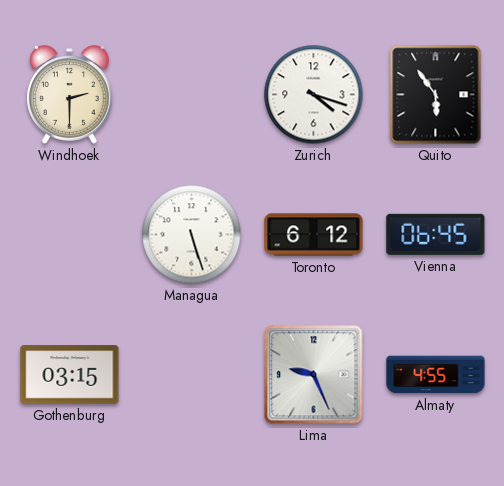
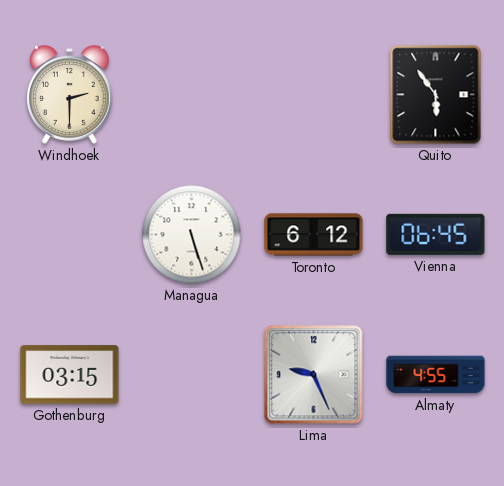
Zurich: 4:18 -> none (314, 95)
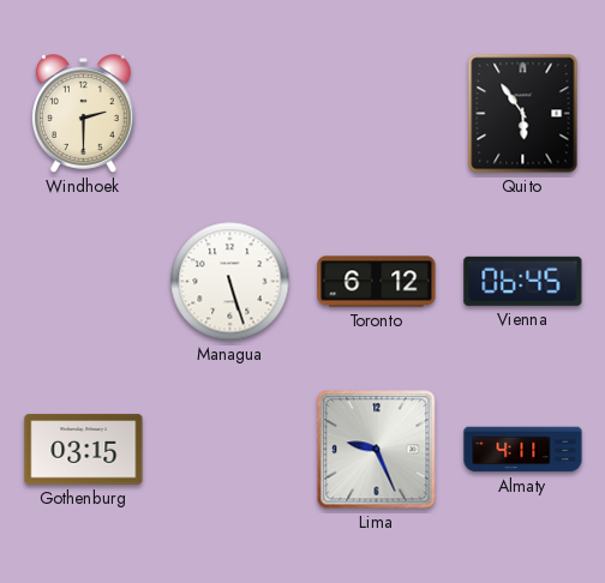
Almaty: 4:55 -> 4:11 (523, 450)
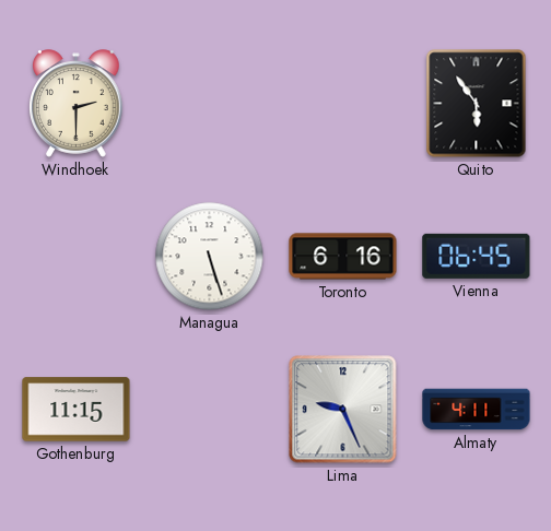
Toronto: 6:12 -> 6:16 (343, 257)
Gothenburg: 03:15 -> 11:15 (77, 410)
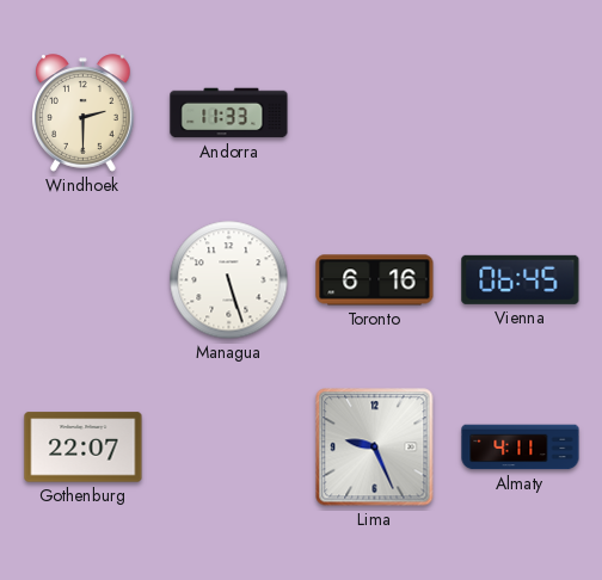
Andorra: none -> 11:33 (229, 113)
Quito: 5:54 -> none (477, 104)
Gothenburg: 11:15 -> 22:07 (84, 448)
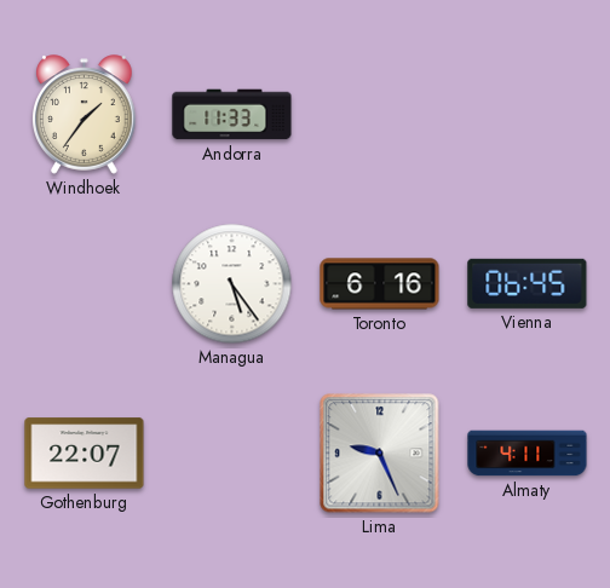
Windhoek: 2:30 -> 1:36 (85, 115)
Managua: 5:27 -> 5:24 (232, 284)
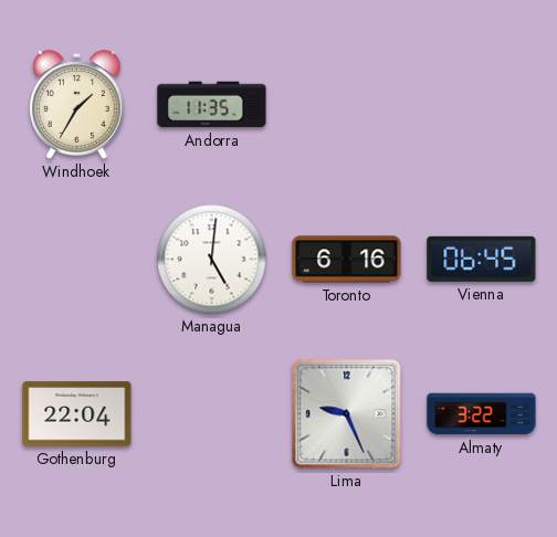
Windhoek: 1:36 -> 1:35 (77, 105)
Andorra: 11:33 -> 11:35 (212, 105)
Managua: 5:24 -> 5:01 (212, 260)
Gothenburg: 22:07 -> 22:04 (77, 414)
Almaty: 4:11 -> 3:22 (482, 414)
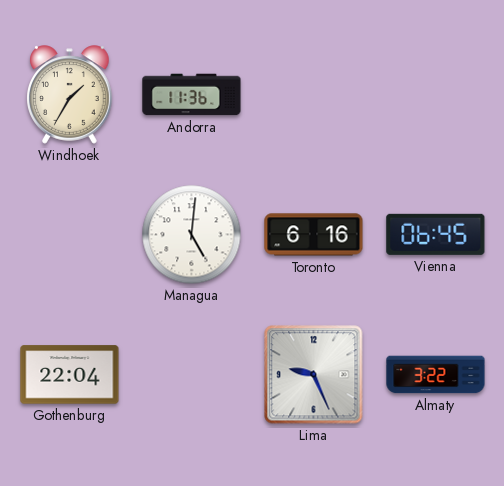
Andorra: 11:35 -> 11:36 (192, 95)
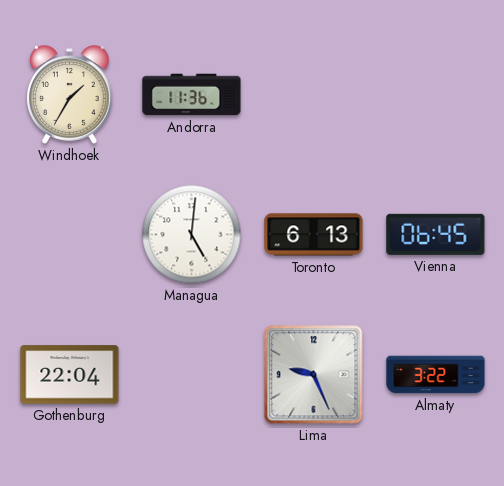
Toronto: 6:16 -> 6:13 (314, 235)
